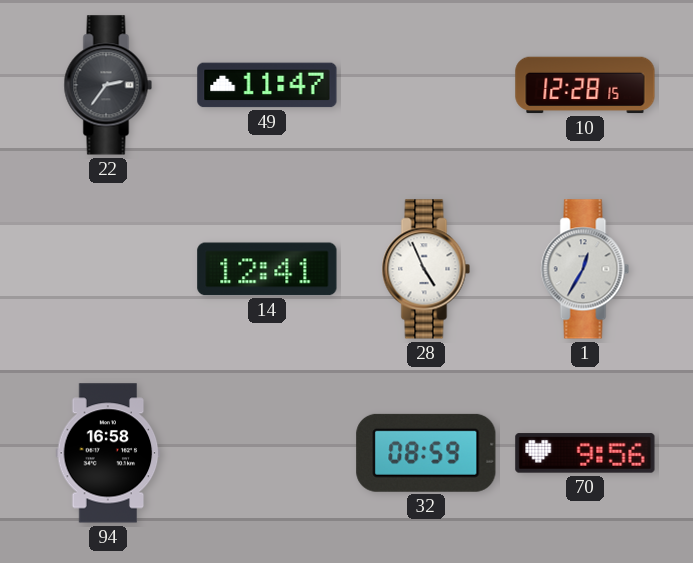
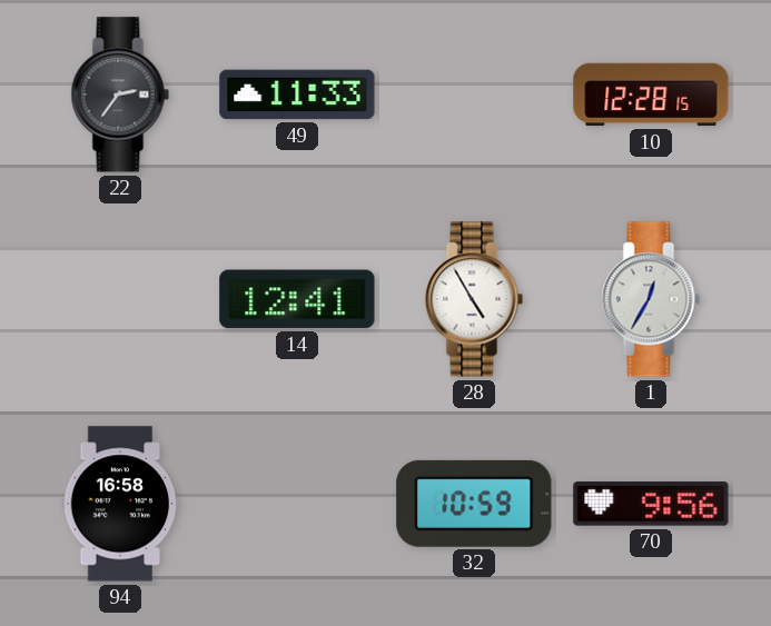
49: 11:47 -> 11:33 (297, 95)
28: 4:56 -> 4:55 (474, 299)
32: 08:59 -> 10:59 (474, 504)
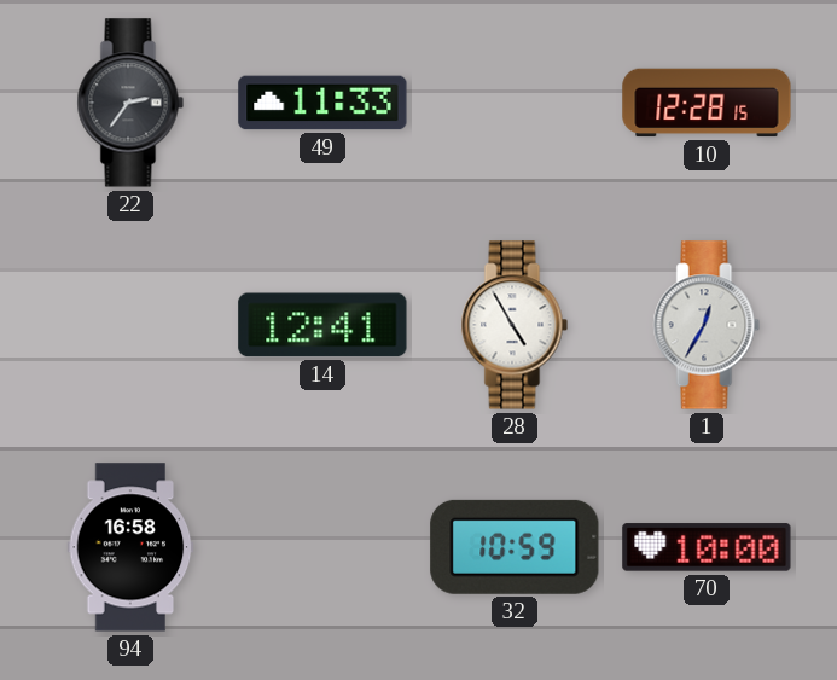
70: 9:56 -> 10:00 (707, 547)
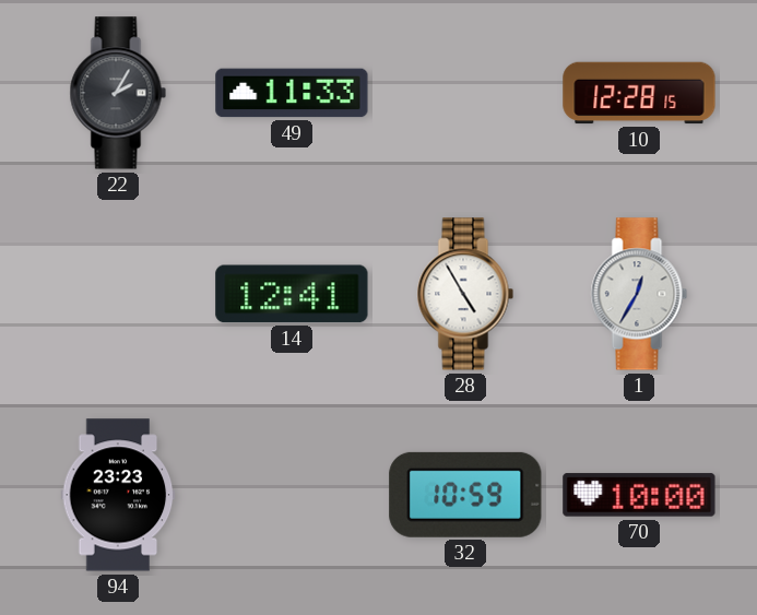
22: 2:36 -> 2:05 (118, 93)
94: 16:58 -> 23:23 (118, 495)
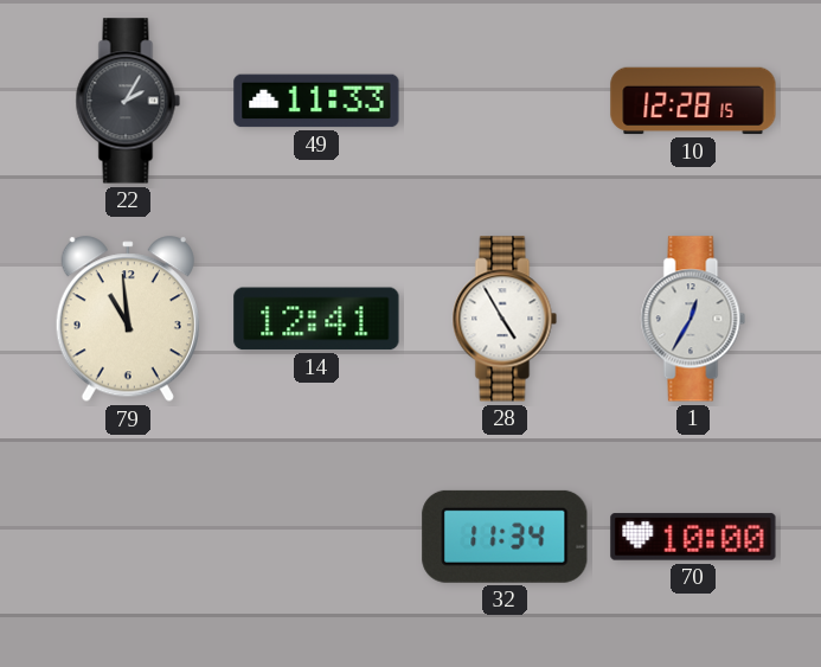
79: none -> 10:59 (128, 320)
94: 23:23 -> none (118, 495)
32: 10:59 -> 11:34 (505, 537)
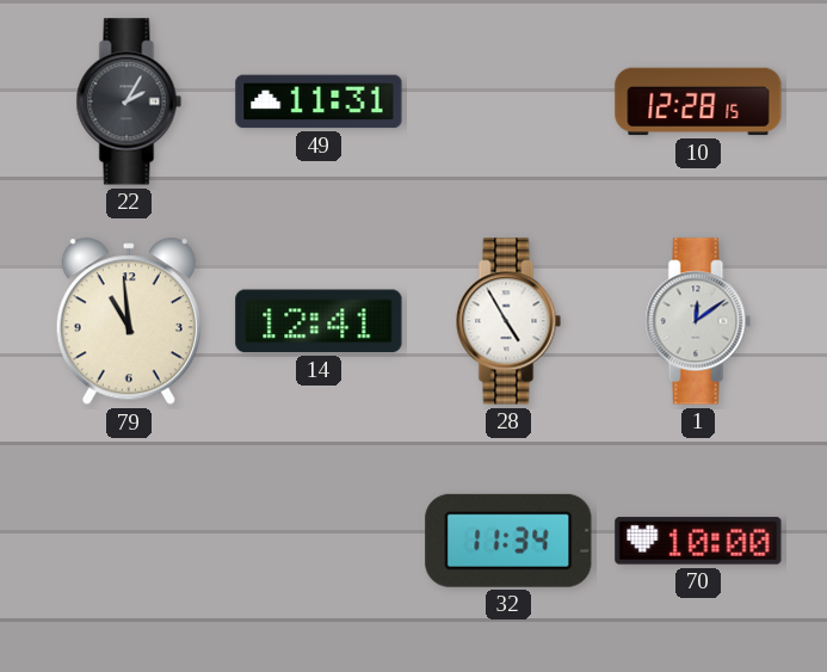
49: 11:33 -> 11:31 (319, 101)
1: 12:35 -> 12:09 (698, 321)
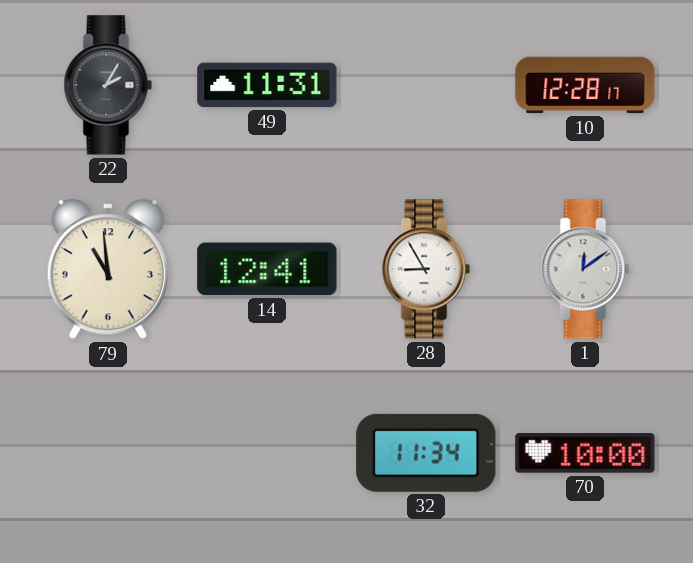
10: 12:28:15 -> 12:28:17 (585, 85)
28: 4:55 -> 8:55 (426, 269)
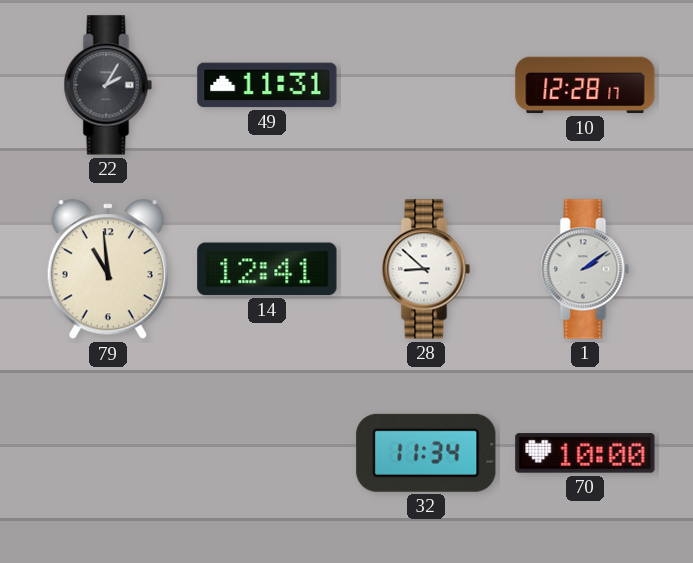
28: 8:55 -> 8:52 (426, 269)
1: 12:09 -> 2:09 (585, 269)
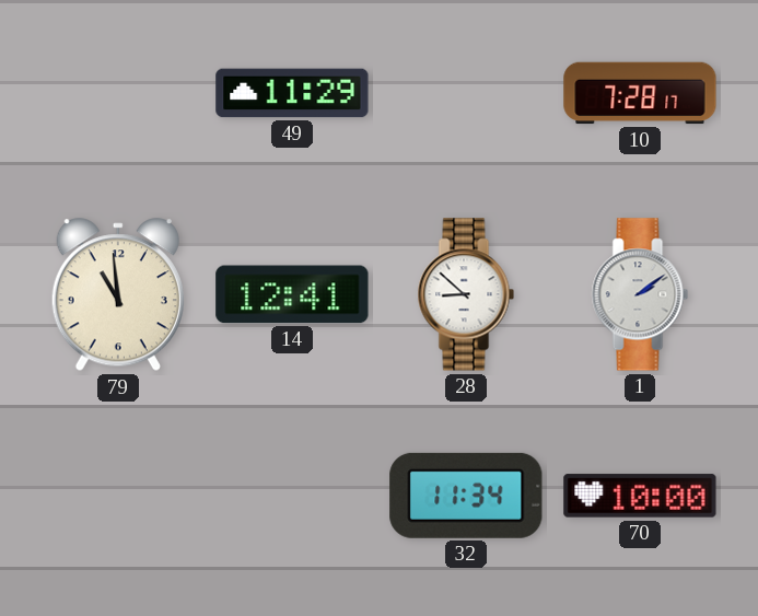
22: 2:05 -> none (108, 85)
49: 11:31 -> 11:29 (292, 93)
10: 12:28 -> 7:28 (640, 93)
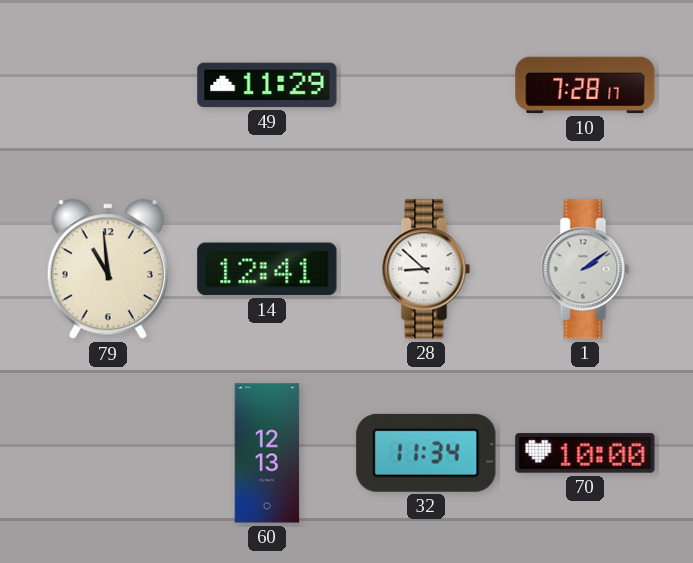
60: none -> 12:13 (267, 453)
